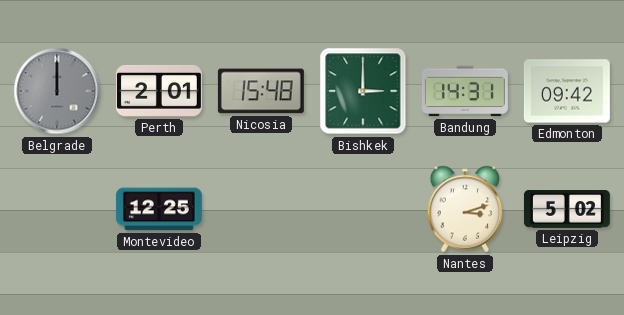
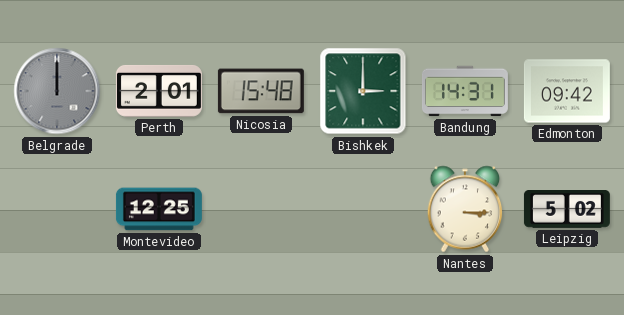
Nantes: 3:12 -> 3:15 (465, 209)
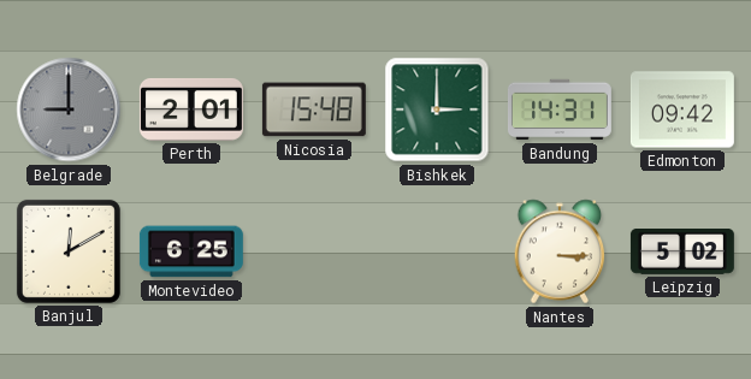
Belgrade: 12:00 -> 9:00 (69, 109)
Banjul: none -> 12:10 (69, 251)
Montevideo: 12:25 -> 6:25 (191, 251)
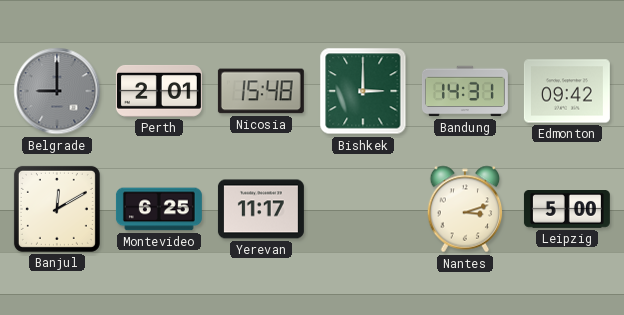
Yerevan: none -> 11:17 (261, 209)
Nantes: 3:15 -> 3:12 (465, 209)
Leipzig: 5:02 -> 5:00 (567, 210)
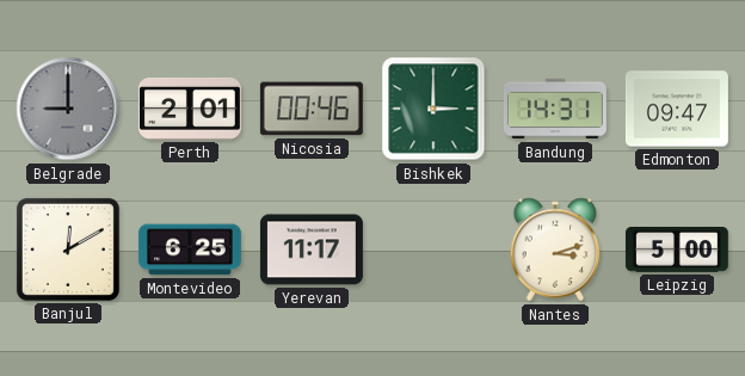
Nicosia: 15:48 -> 00:46 (312, 109)
Edmonton: 09:42 -> 09:47 (677, 109)
